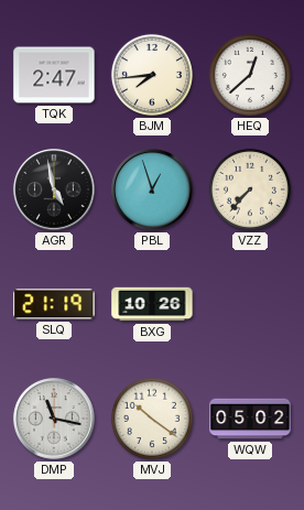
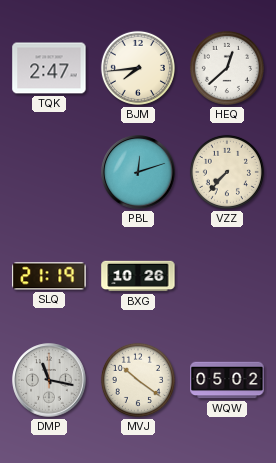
AGR: 4:58 -> none (54, 189)
PBL: 12:57 -> 12:12 (138, 172)
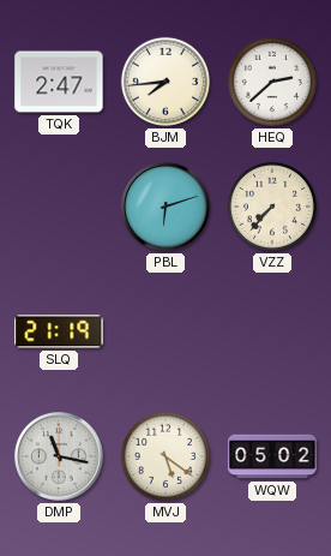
HEQ: 12:38 -> 2:38 (272, 82)
PBL: 12:12 -> 6:12 (165, 207)
BXG: 10:26 -> none (138, 276)
MVJ: 10:21 -> 5:21 (165, 456)
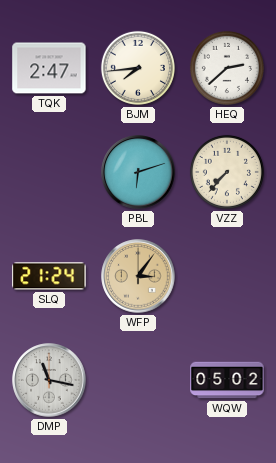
SLQ: 21:19 -> 21:24 (49, 276)
WFP: none -> 3:06 (138, 276)
MVJ: 5:21 -> none (165, 456)
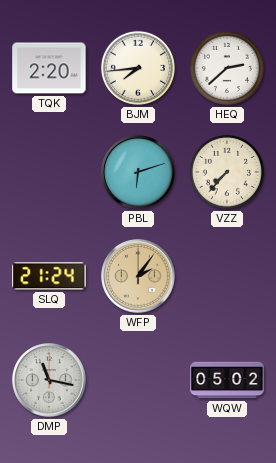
TQK: 2:47 -> 2:20 (49, 68)
WFP: 3:06 -> 2:06 (138, 276)
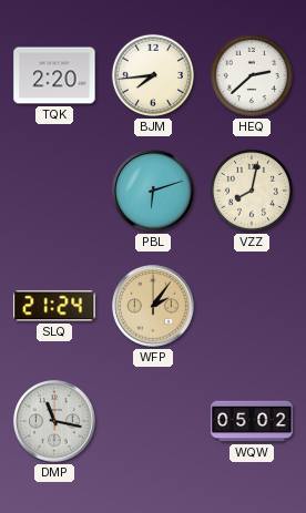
VZZ: 7:37 -> 8:02 (252, 191)
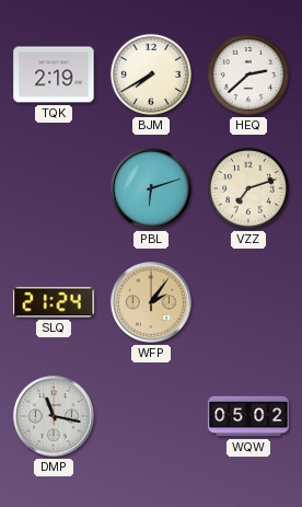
TQK: 2:20 -> 2:19 (54, 74)
BJM: 7:44 -> 7:40 (151, 74)
VZZ: 8:02 -> 7:12 (248, 188)
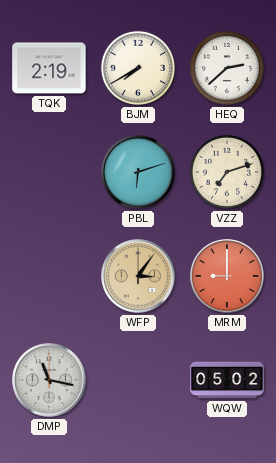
SLQ: 21:24 -> none (54, 302)
WFP: 2:06 -> 3:06 (138, 276)
MRM: none -> 9:00 (227, 276)
